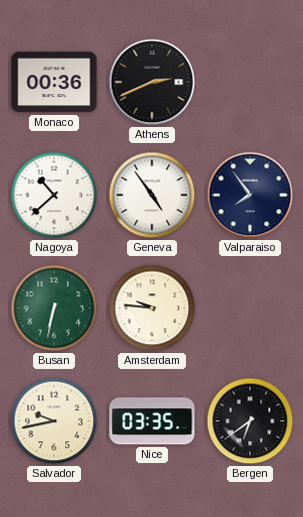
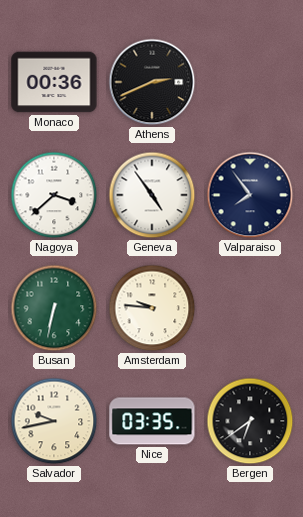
Nagoya: 10:38 -> 3:38 (54, 195)
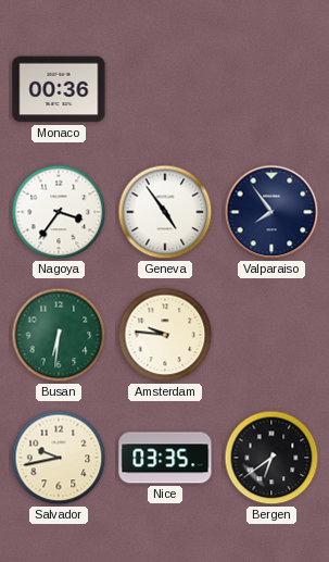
Athens: 2:41 -> none (152, 82)
Nagoya: 3:38 -> 3:36 (59, 212)
Busan: 6:32 -> 6:31 (59, 335)
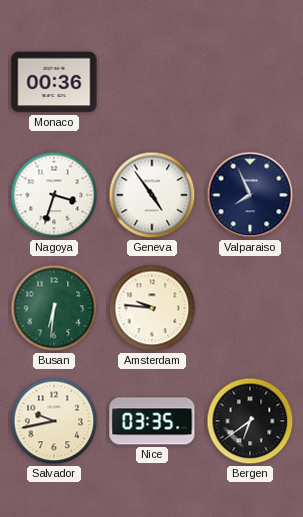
Nagoya: 3:36 -> 3:33 (54, 195)
Valparaiso: 7:54 -> 7:56 (250, 195)
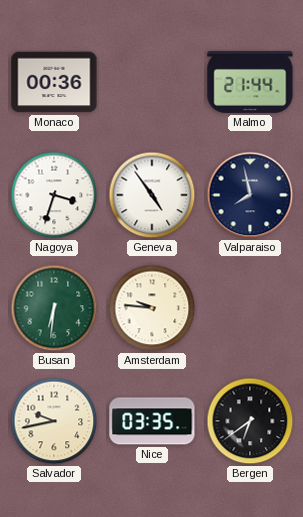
Malmo: none -> 21:44 (250, 82)
Valparaiso: 7:56 -> 7:58 (250, 195)
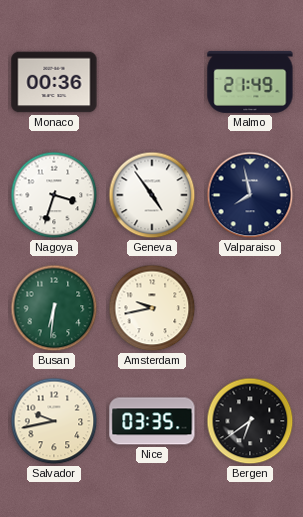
Malmo: 21:44 -> 21:49 (250, 82)
Amsterdam: 9:46 -> 9:43 (152, 308)
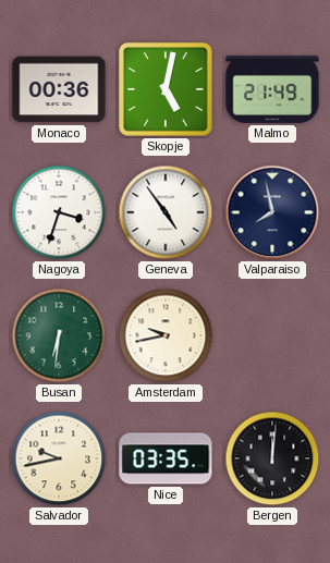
Skopje: none -> 5:02 (167, 90)
Bergen: 6:39 -> 12:01 (272, 458)
